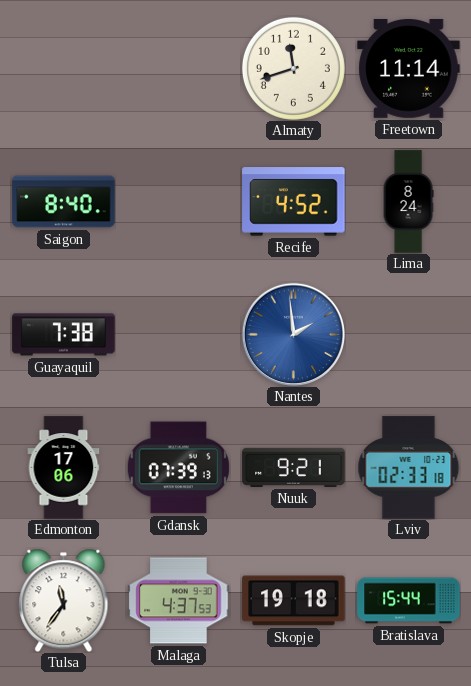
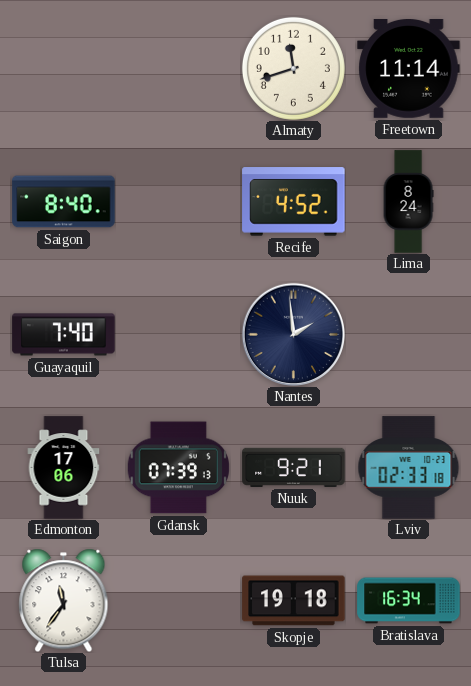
Guayaquil: 7:38 -> 7:40 (64, 335)
Nantes dial: blue -> navy (293, 334)
Malaga: 4:37 -> none (179, 601)
Bratislava: 15:44 -> 16:34 (409, 601)
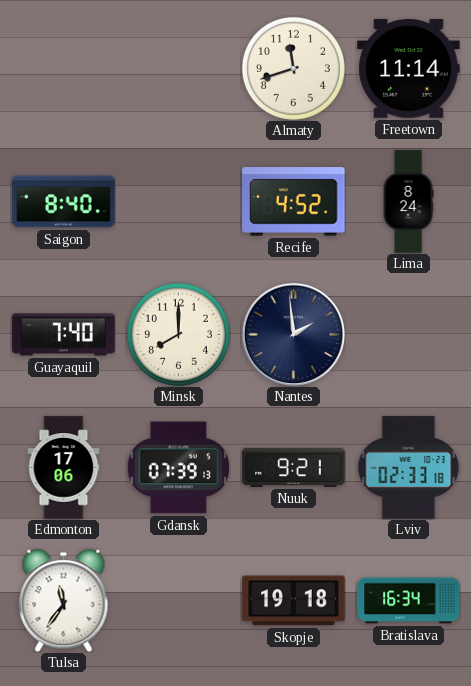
Minsk: none -> 8:00 (178, 334)
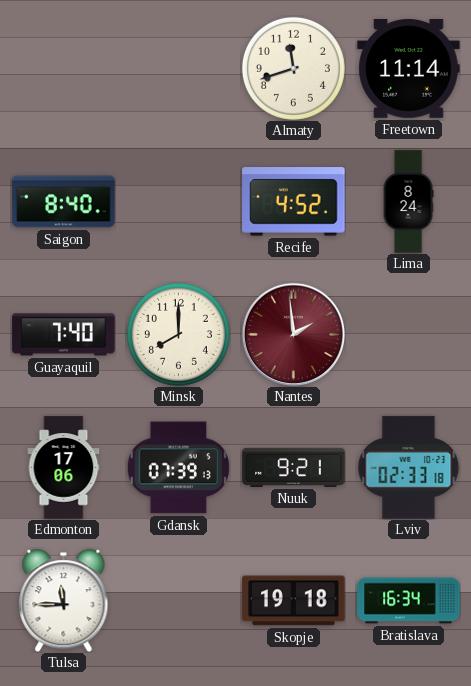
Nantes dial: navy -> burgundy (293, 334)
Tulsa: 11:36 -> 11:45 (64, 600)
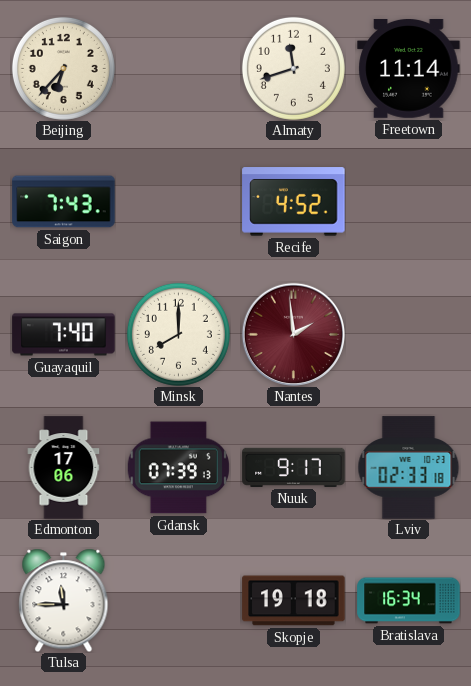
Beijing: none -> 6:37 (63, 68)
Saigon: 8:40 -> 7:43 (64, 202)
Lima: 8:24 -> none (408, 202)
Nuuk: 9:21 -> 9:17 (294, 467)
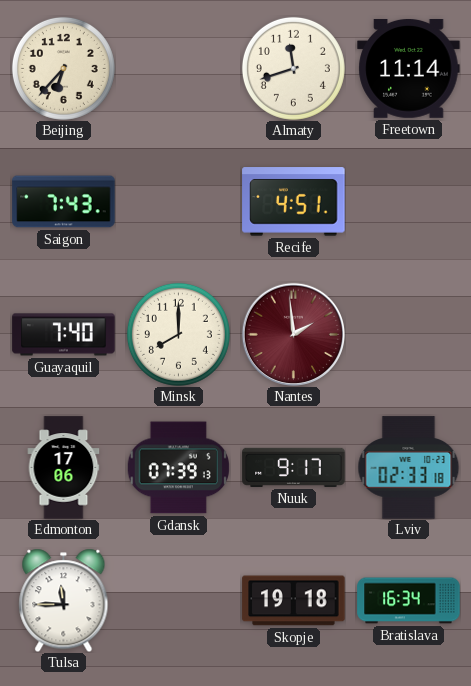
Recife: 4:52 -> 4:51 (294, 202)
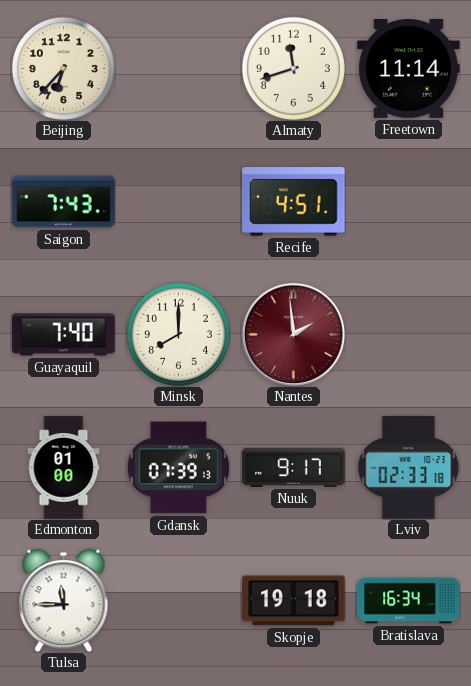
Edmonton: 17:06 -> 01:00 (64, 468)
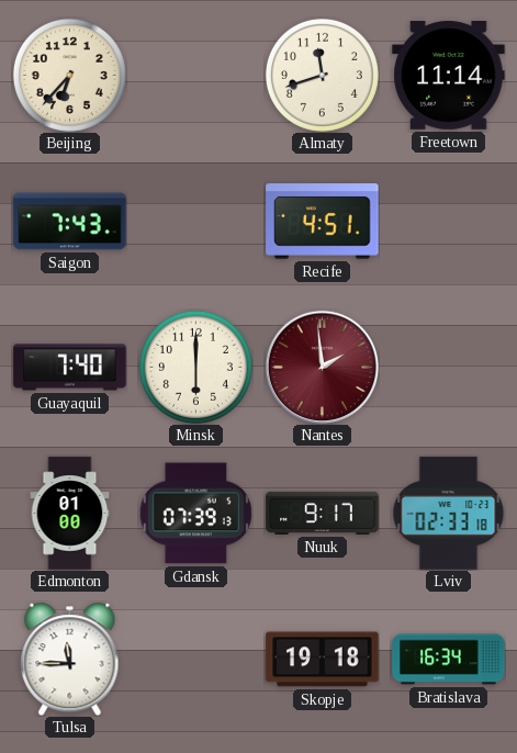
Minsk: 8:00 -> 6:00 (195, 367)
